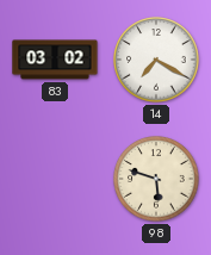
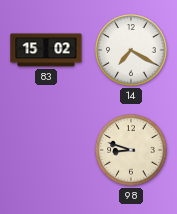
83: 03:02 -> 15:02 (46, 50)
98: 5:48 -> 8:48 (131, 150)
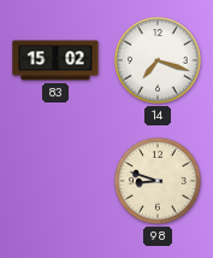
14: 7:20 -> 7:18 (158, 60)
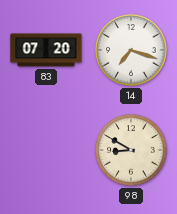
83: 15:02 -> 07:20 (46, 50)
98: 8:48 -> 8:50 (131, 150)
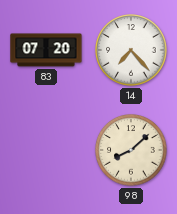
14: 7:18 -> 7:23 (131, 50)
98: 8:50 -> 8:08 (131, 150)
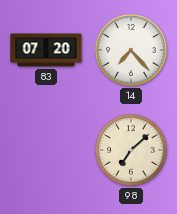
98: 8:08 -> 7:08 (131, 150)
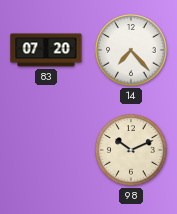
98: 7:08 -> 10:11 (131, 150)
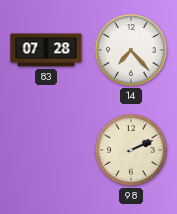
83: 07:20 -> 07:28 (46, 50)
98: 10:11 -> 2:11 (131, 150)
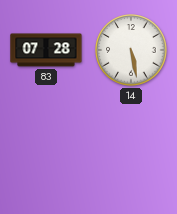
14: 7:23 -> 5:28 (131, 50)
98: 2:11 -> none (131, 150)
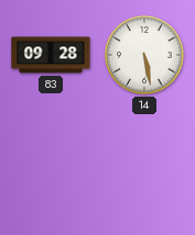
83: 07:28 -> 09:28 (51, 55)
